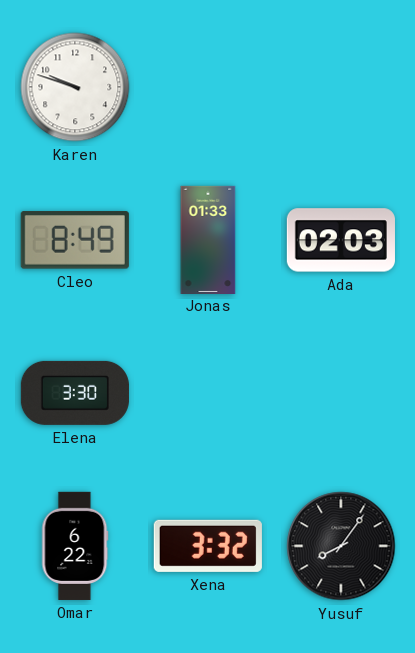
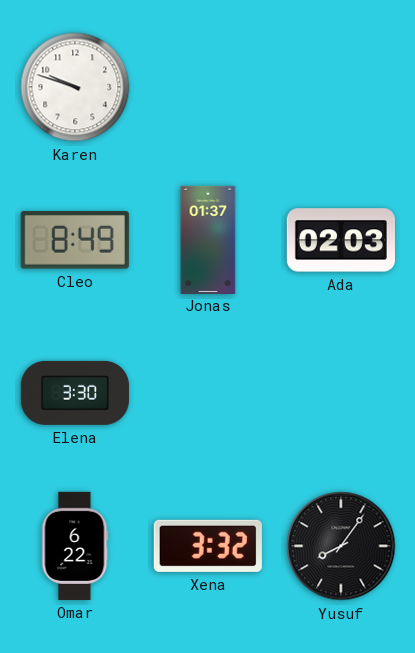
Jonas: 01:33 -> 01:37 (208, 239)
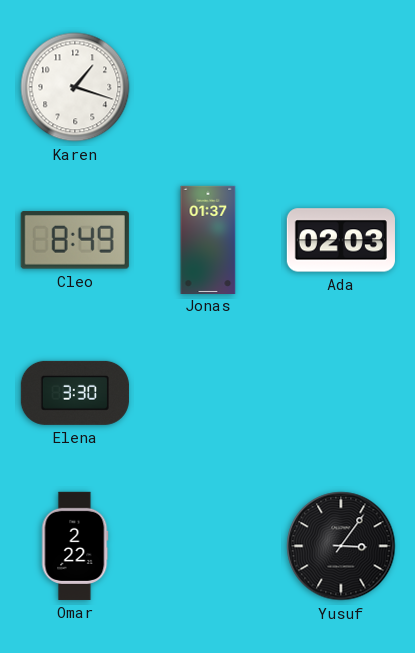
Karen: 9:48 -> 1:18 (75, 87)
Omar: 6:22 -> 2:22 (75, 546)
Xena: 3:32 -> none (208, 546)
Yusuf: 8:06 -> 3:06 (341, 546)
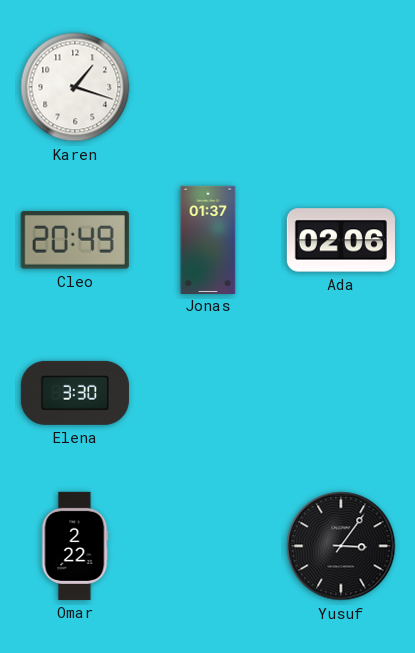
Cleo: 8:49 -> 20:49 (75, 240)
Ada: 02:03 -> 02:06 (341, 240)
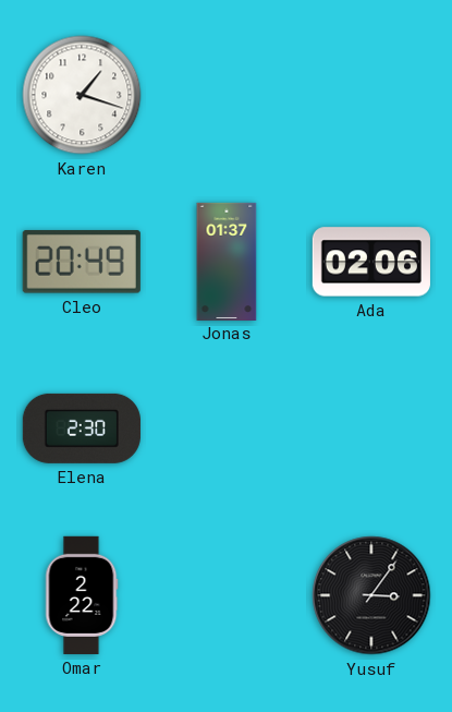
Elena: 3:30 -> 2:30 (82, 429)
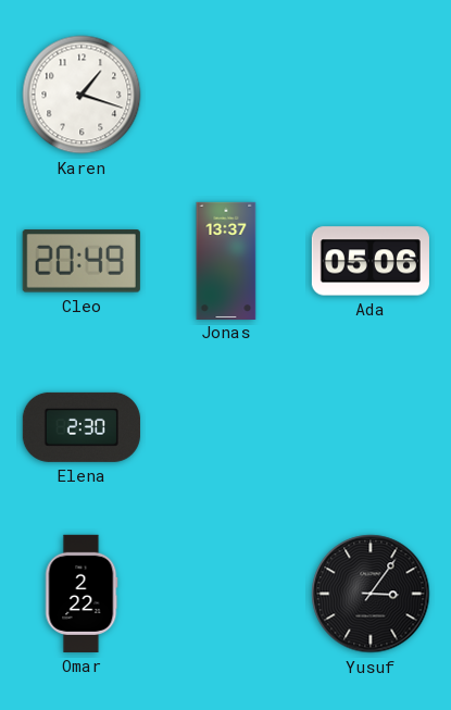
Jonas: 01:37 -> 13:37 (226, 260)
Ada: 02:06 -> 05:06 (371, 261)
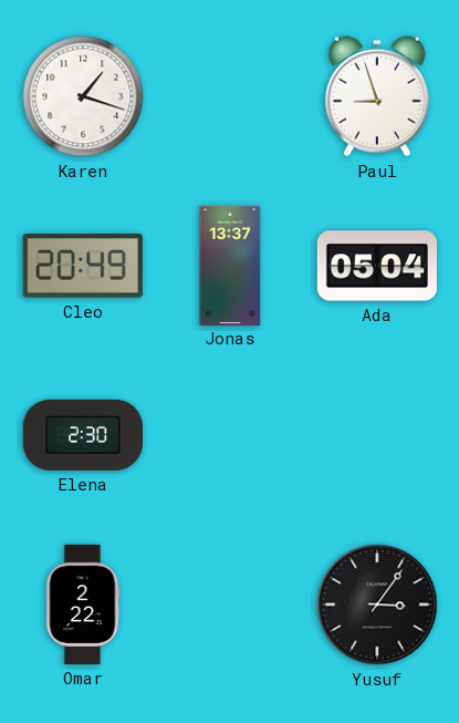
Paul: none -> 8:57 (378, 96)
Ada: 05:06 -> 05:04 (377, 266)
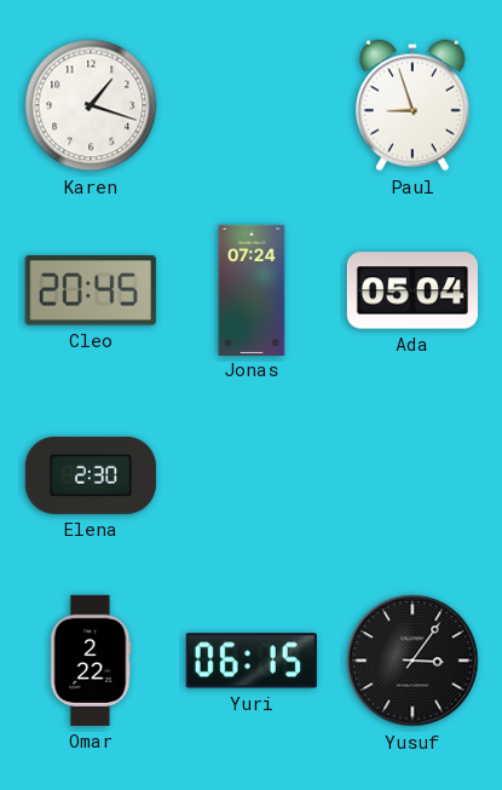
Cleo: 20:49 -> 20:45 (91, 290)
Jonas: 13:37 -> 07:24 (252, 289)
Yuri: none -> 06:15 (252, 661)
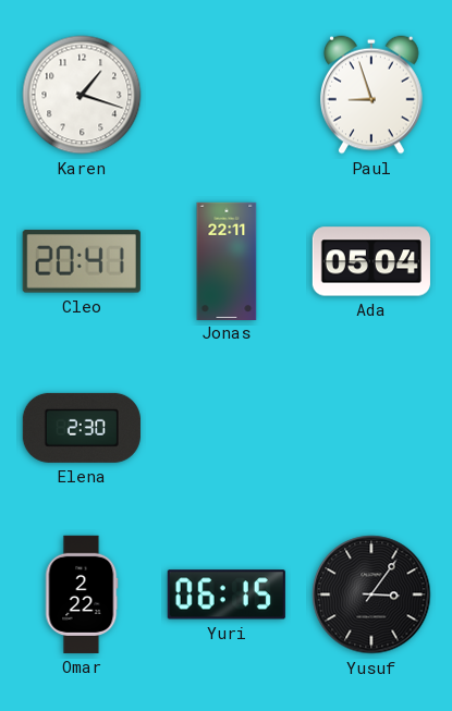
Cleo: 20:45 -> 20:41 (82, 261)
Jonas: 07:24 -> 22:11 (227, 260)
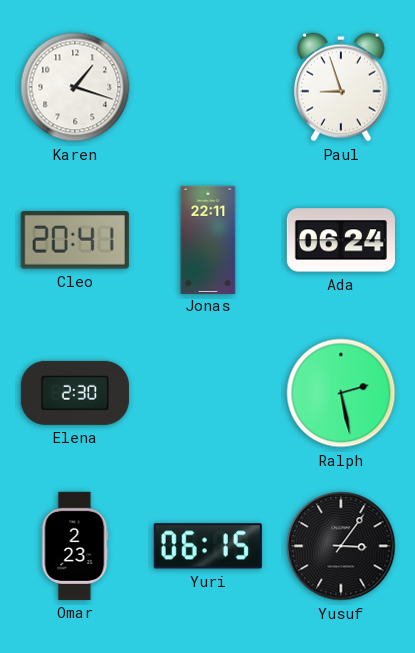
Ada: 05:04 -> 06:24 (341, 240)
Ralph: none -> 2:28 (341, 393)
Omar: 2:22 -> 2:23 (75, 546)
